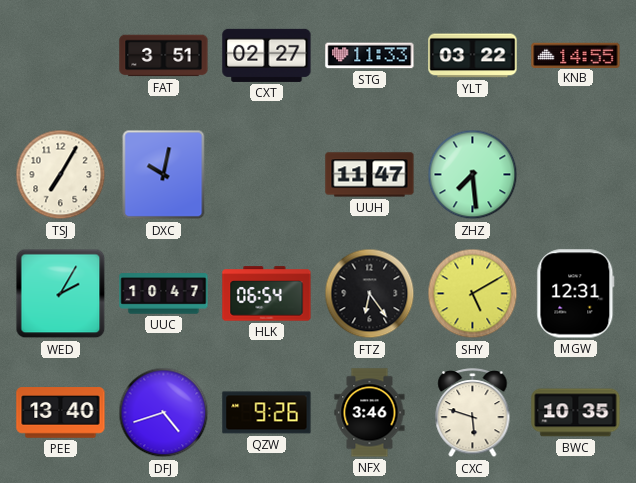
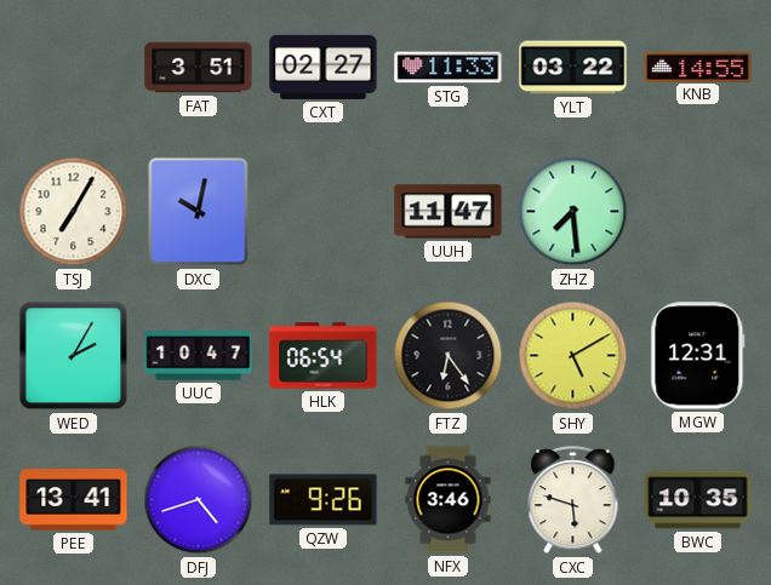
PEE: 13:40 -> 13:41 (74, 500)
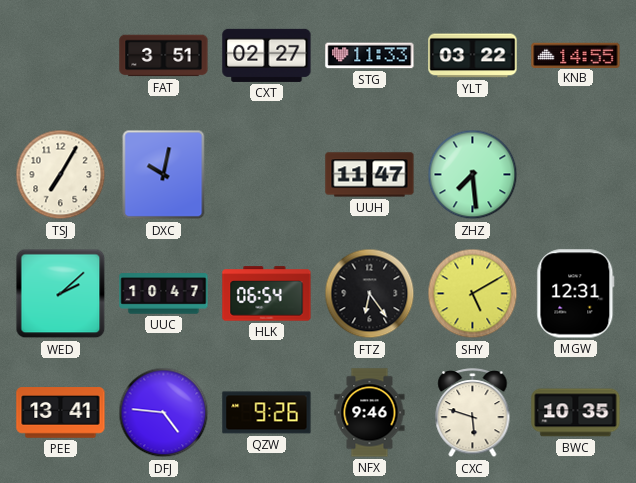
WED: 2:05 -> 2:08 (61, 294)
DFJ: 4:42 -> 4:46 (164, 413)
NFX: 3:46 -> 9:46 (370, 413)
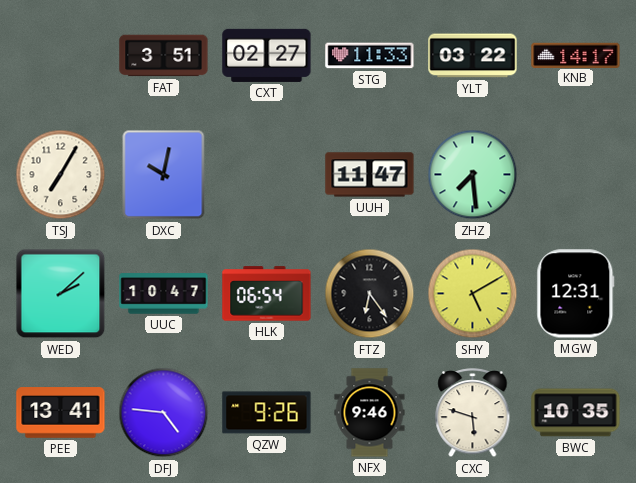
KNB: 14:55 -> 14:17 (576, 55)
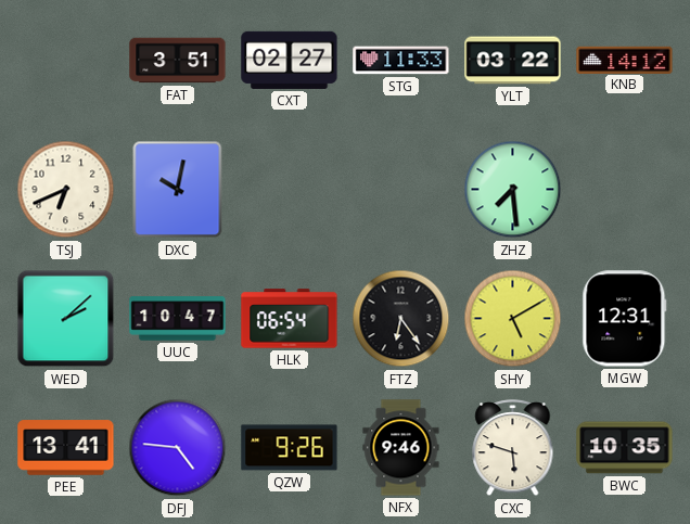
KNB: 14:17 -> 14:12 (625, 60)
TSJ: 7:05 -> 6:41 (66, 190)
UUH: 11:47 -> none (370, 175)
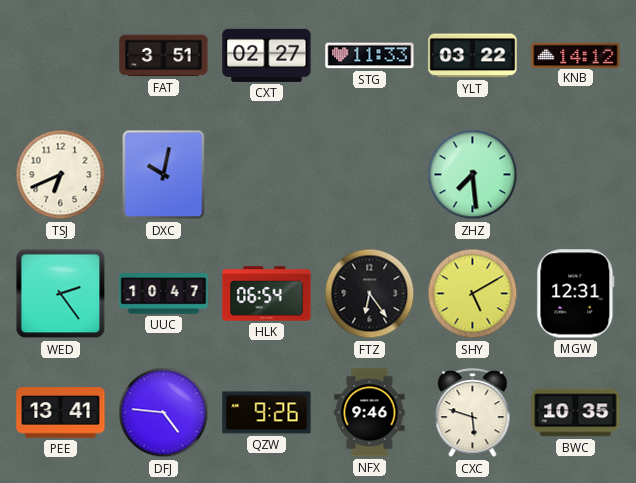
WED: 2:08 -> 2:24 (61, 294)
